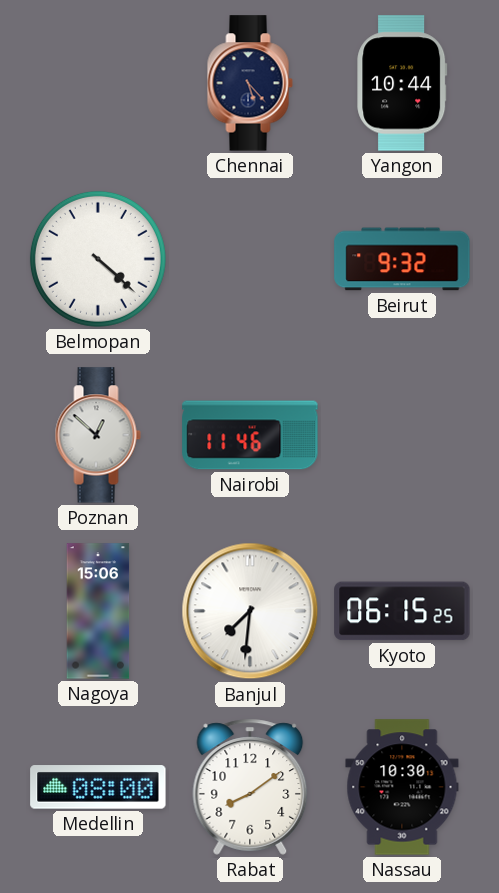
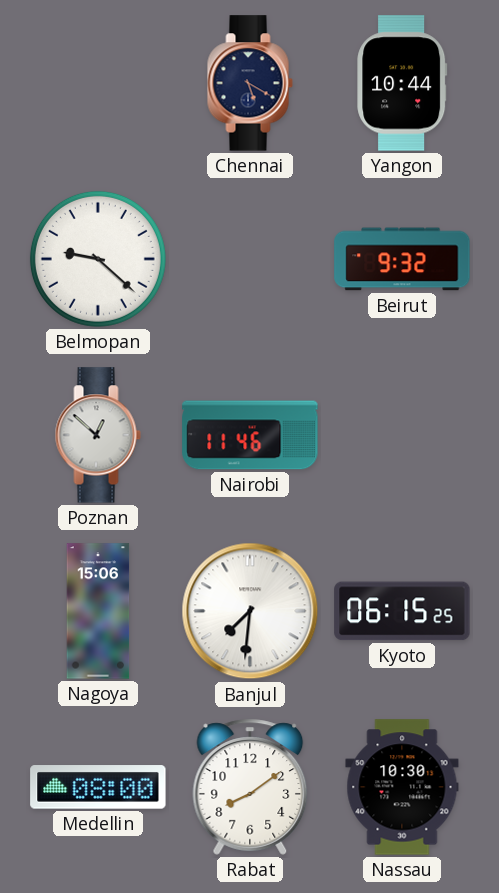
Chennai: 5:23 -> 5:20 (250, 83)
Belmopan: 4:22 -> 9:22 (98, 259)
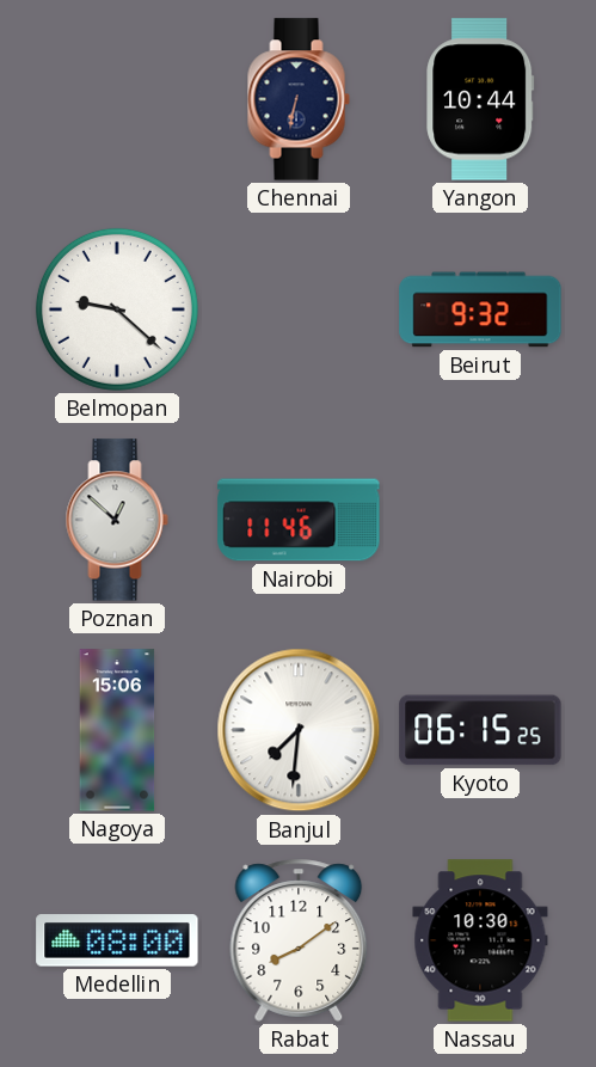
Chennai: 5:20 -> 6:32 (299, 99)
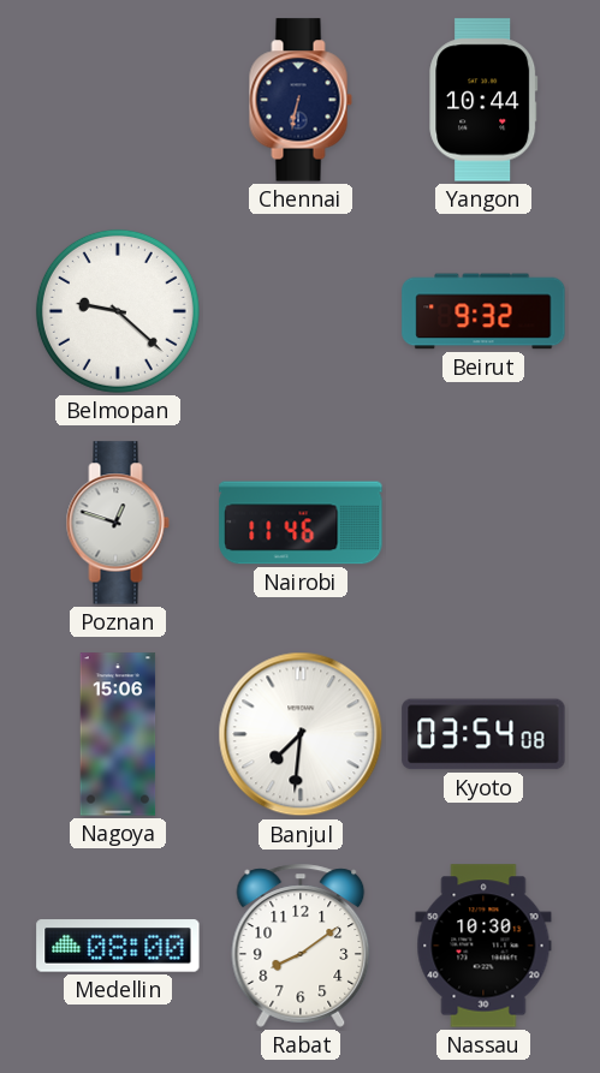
Poznan: 12:52 -> 12:48 (118, 523)
Kyoto: 06:15 -> 03:54 (483, 734)
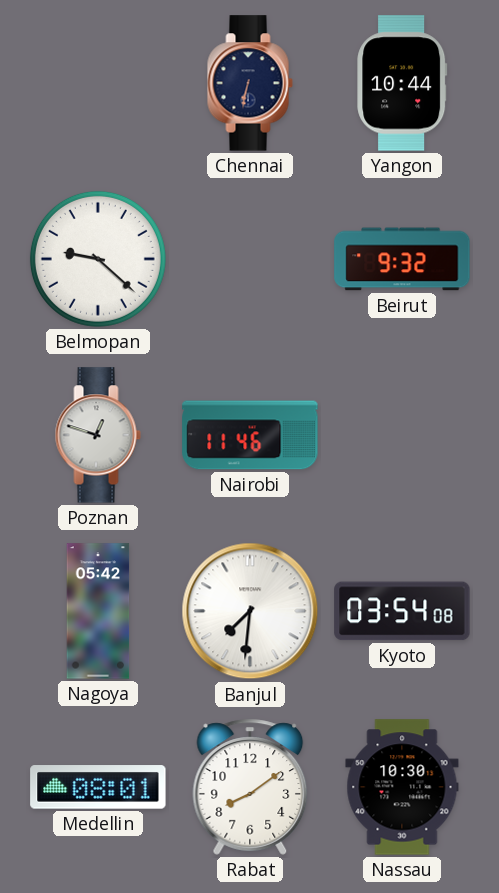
Nagoya: 15:06 -> 05:42 (98, 611)
Medellin: 08:00 -> 08:01 (98, 787)
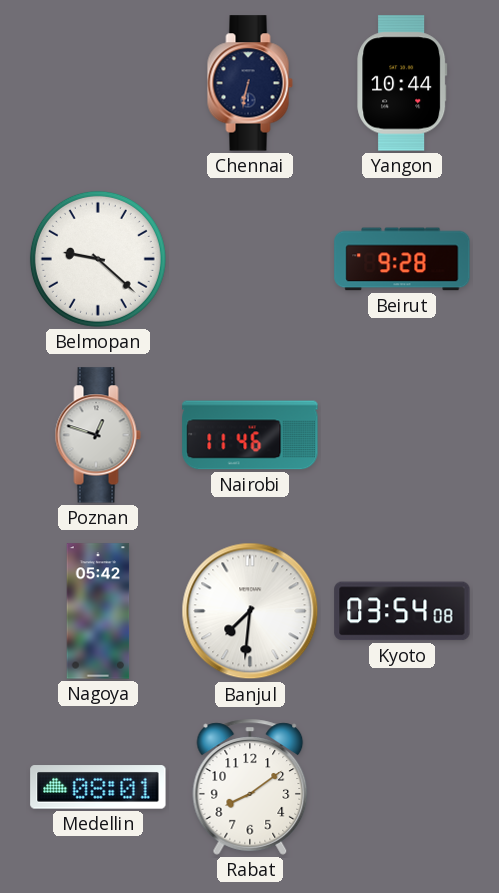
Beirut: 9:32 -> 9:28 (402, 259)
Nassau: 10:30 -> none (402, 787)
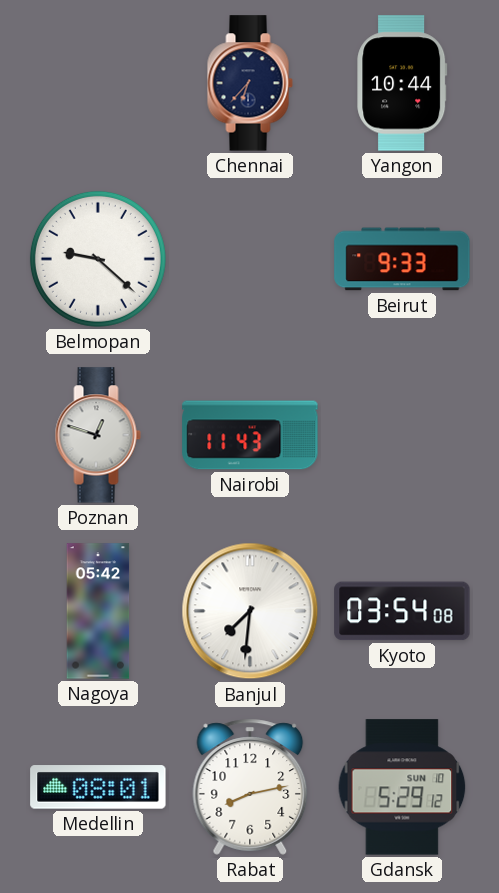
Chennai: 6:32 -> 6:37 (250, 83)
Beirut: 9:28 -> 9:33 (402, 259)
Nairobi: 11:46 -> 11:43 (250, 435)
Rabat: 8:09 -> 8:13 (250, 787)
Gdansk: none -> 5:29 (402, 787)
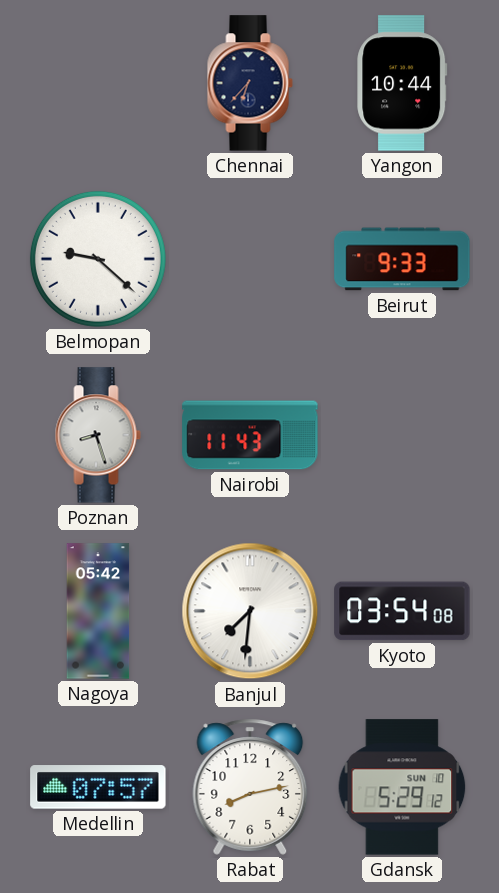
Poznan: 12:48 -> 8:27 (98, 435)
Medellin: 08:01 -> 07:57 (98, 787)
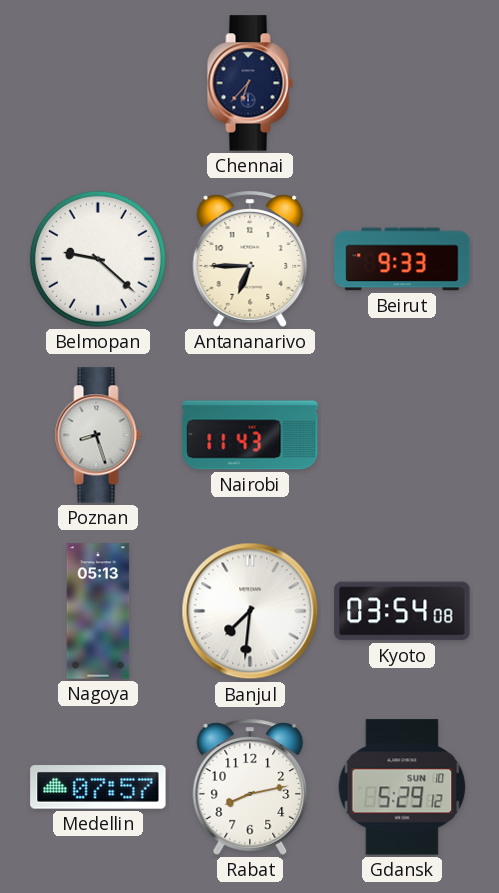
Yangon: 10:44 -> none (402, 83)
Antananarivo: none -> 6:45 (250, 259)
Nagoya: 05:42 -> 05:13 (98, 611)
